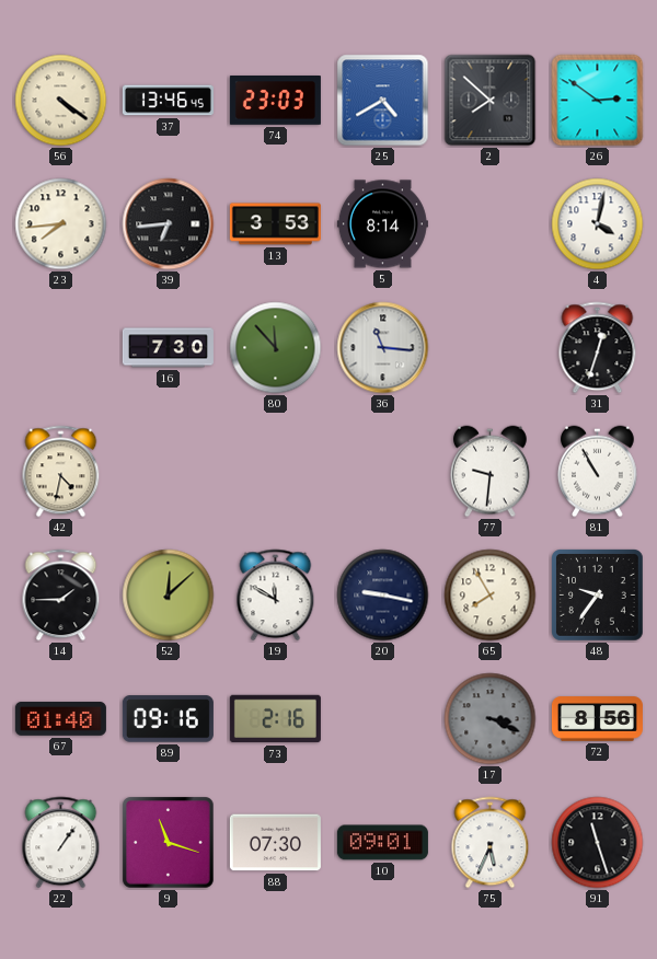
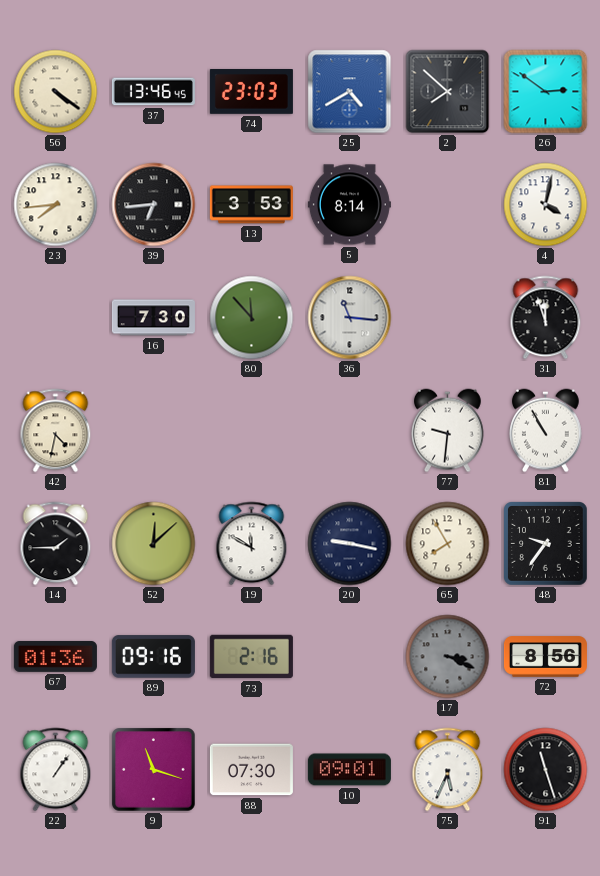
31: 12:33 -> 11:57 (546, 318)
67: 01:40 -> 01:36 (55, 657)
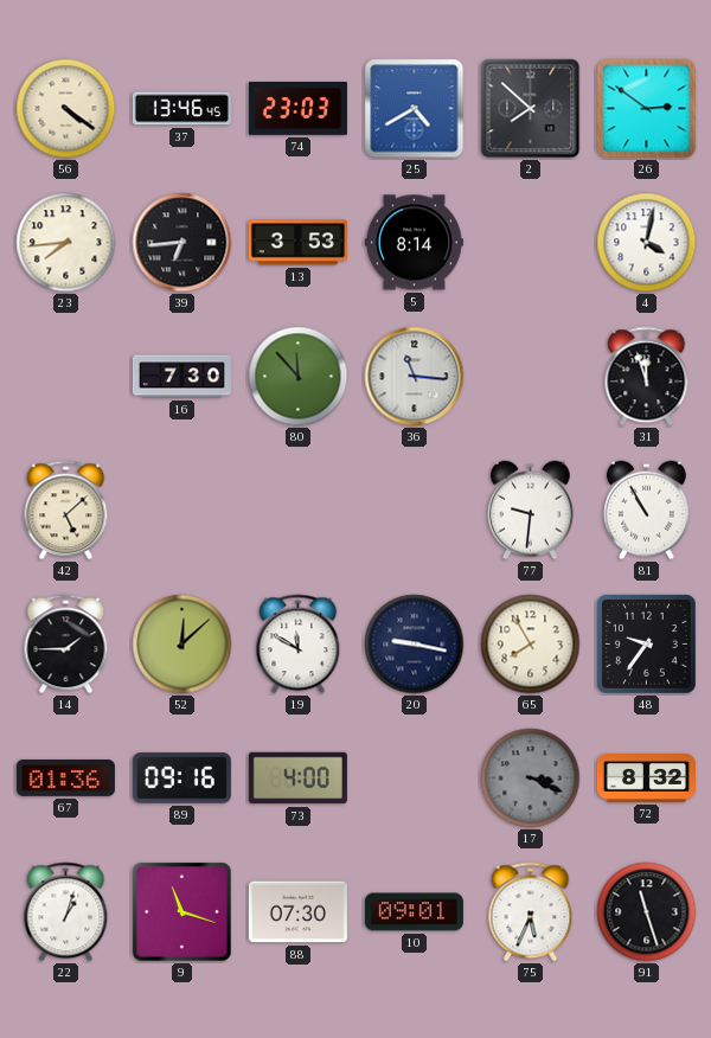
42: 4:32 -> 5:08 (66, 511)
73: 2:16 -> 4:00 (297, 778)
72: 8:56 -> 8:32 (646, 778)
22: 1:06 -> 1:03 (66, 912)
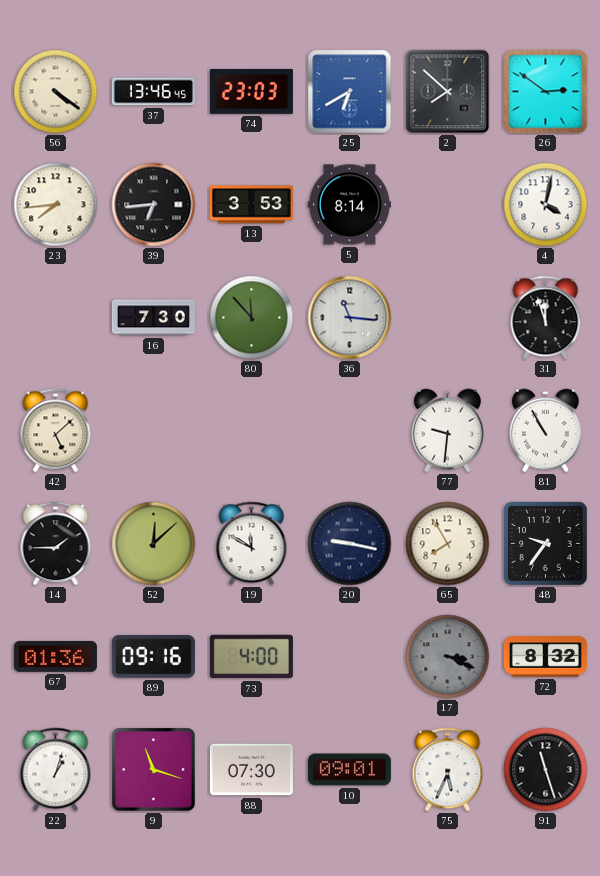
25: 4:40 -> 6:40 (350, 92)
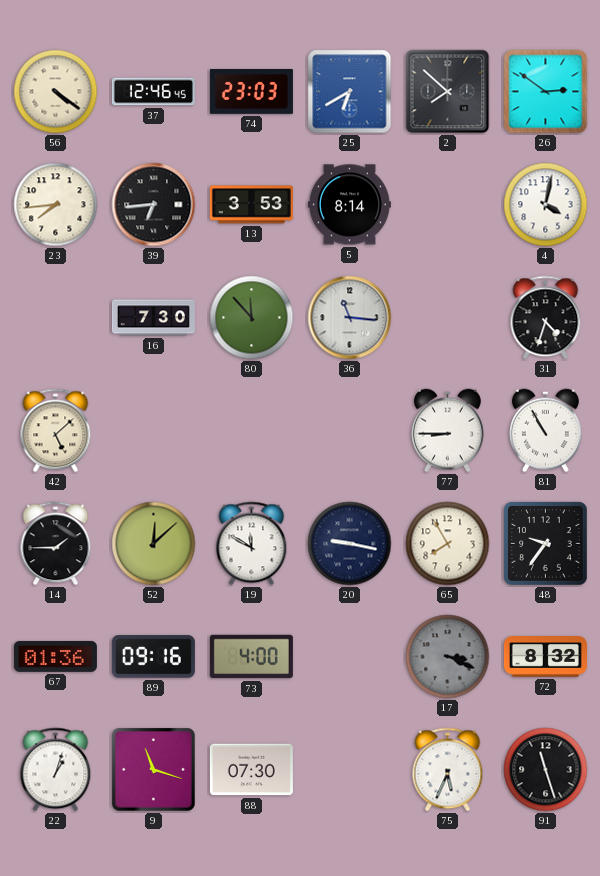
37: 13:46 -> 12:46 (153, 92)
31: 11:57 -> 4:33 (546, 318)
77: 9:31 -> 8:45 (448, 431)
10: 09:01 -> none (349, 770)
